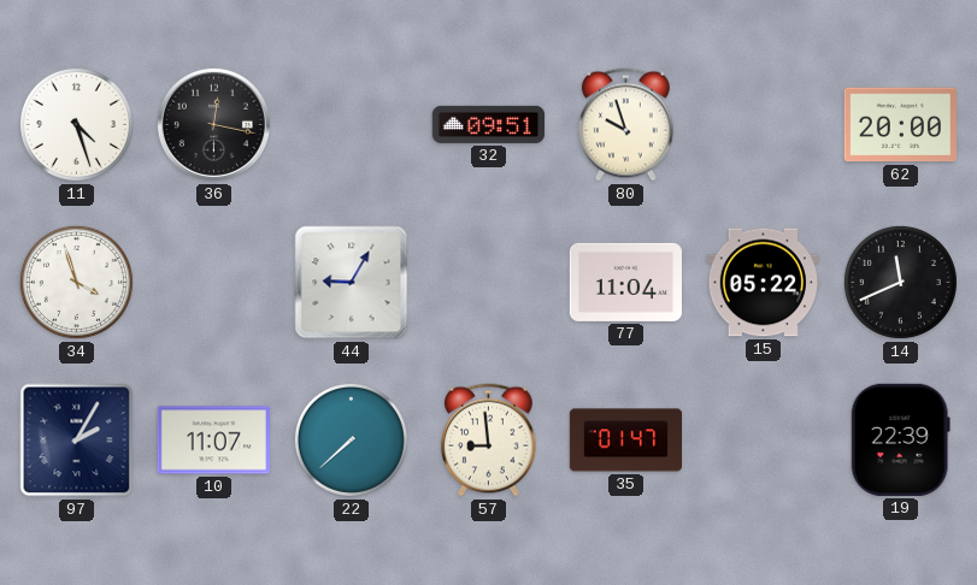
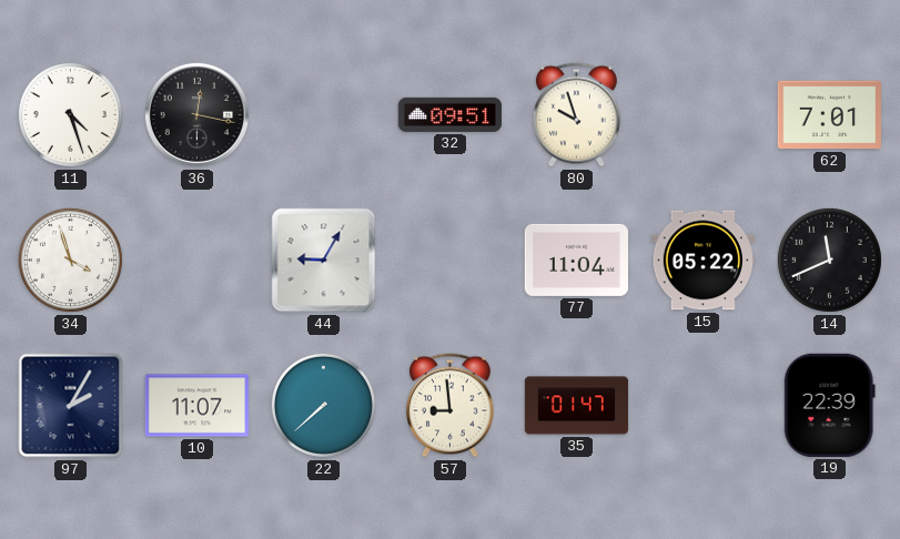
62: 20:00 -> 7:01 (829, 115)
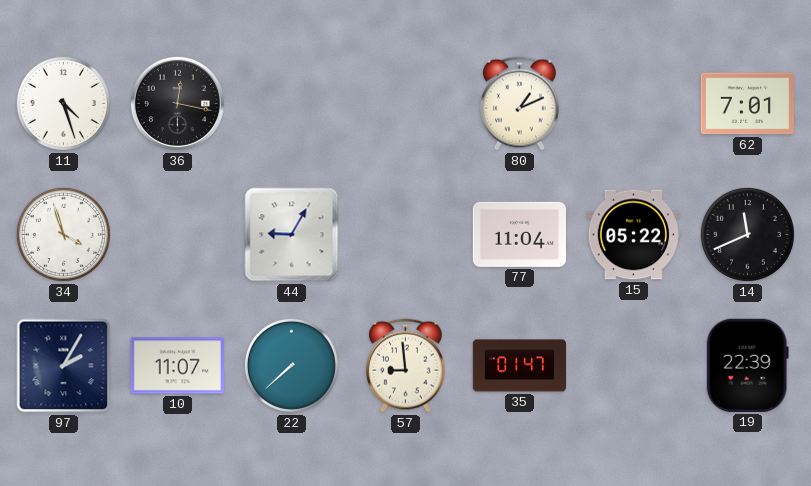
32: 09:51 -> none (449, 114)
80: 9:57 -> 1:11 (520, 104)
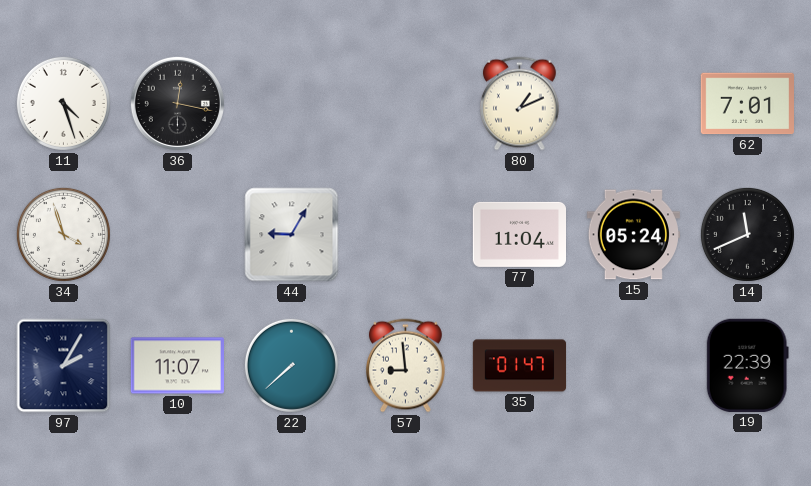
15: 05:22 -> 05:24 (633, 235)
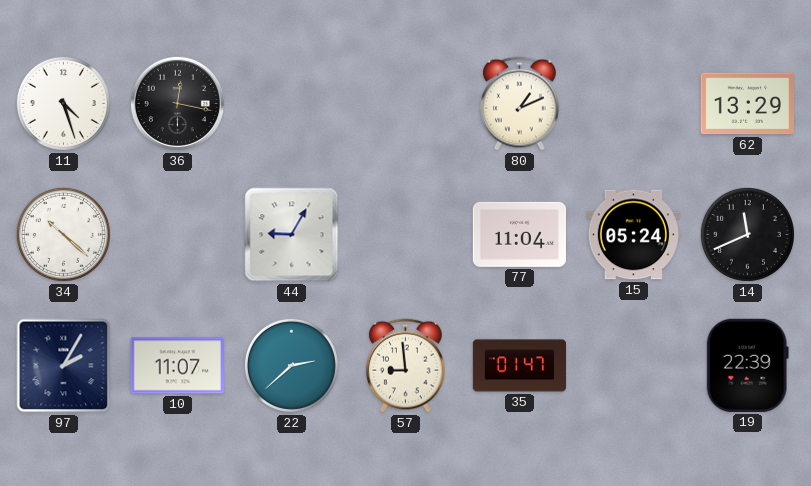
62: 7:01 -> 13:29 (747, 104)
34: 3:57 -> 10:22 (63, 234)
22: 7:38 -> 2:38 (291, 365)
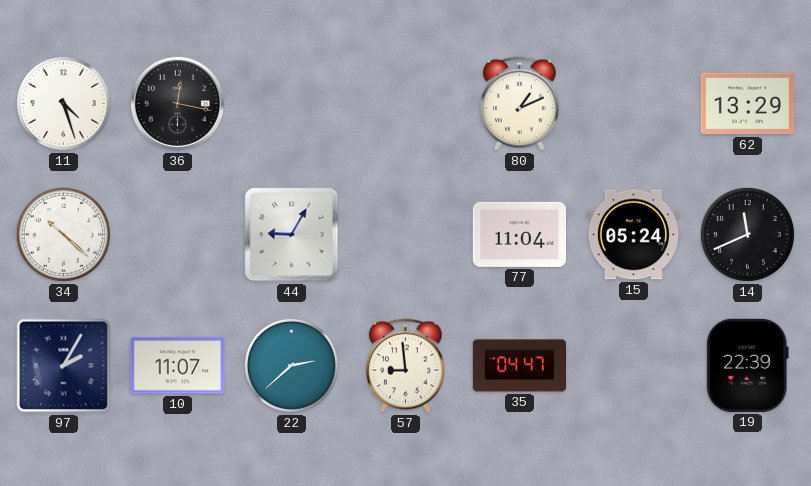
35: 01:47 -> 04:47 (520, 366)
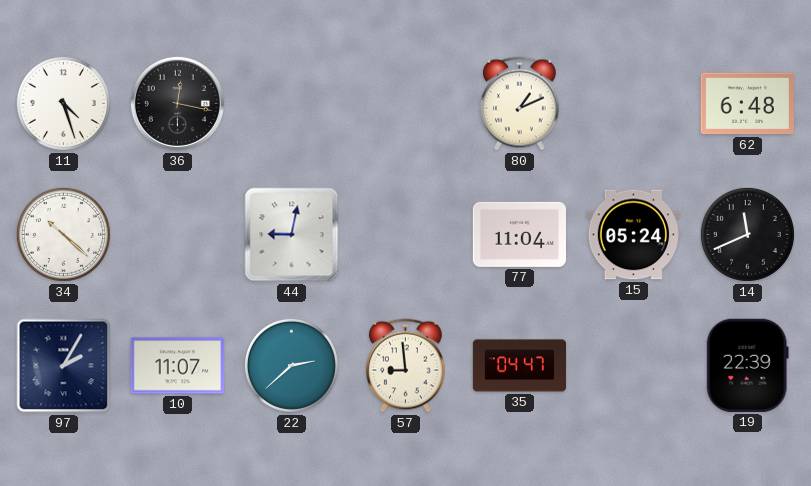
62: 13:29 -> 6:48 (747, 104)
44: 9:05 -> 9:02 (292, 235)
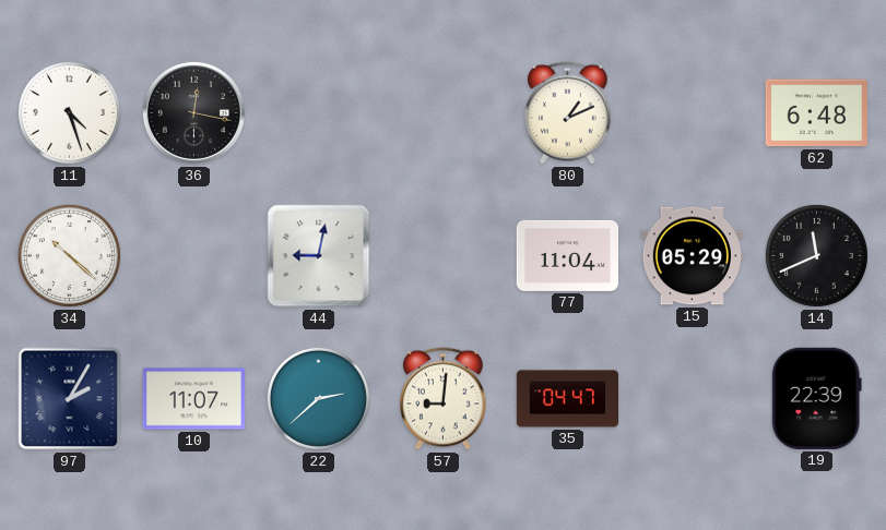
15: 05:24 -> 05:29 (692, 256)
57: 8:59 -> 9:01 (444, 399)
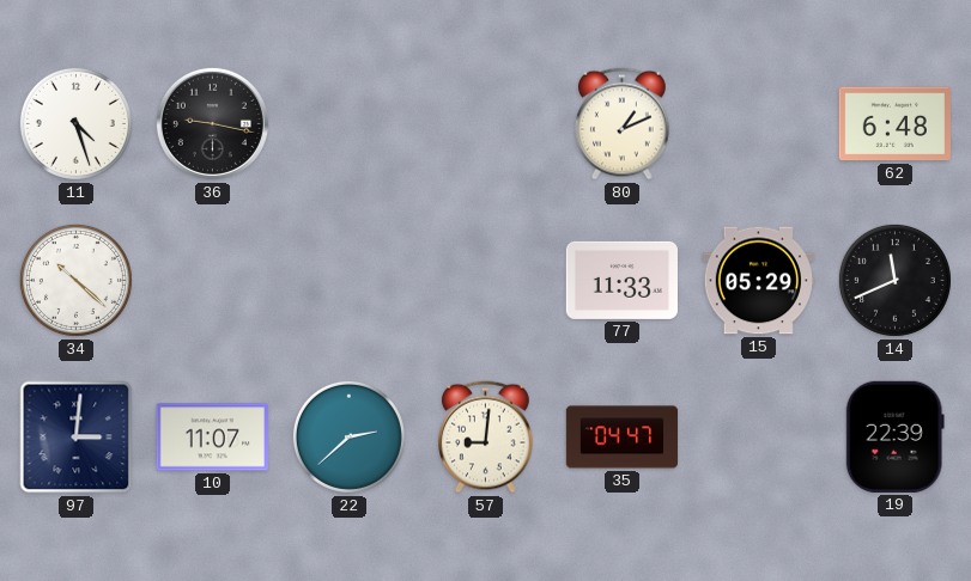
36: 12:17 -> 9:17 (212, 123)
44: 9:02 -> none (319, 256)
77: 11:04 -> 11:33 (621, 280)
97: 2:05 -> 3:01 (77, 438)
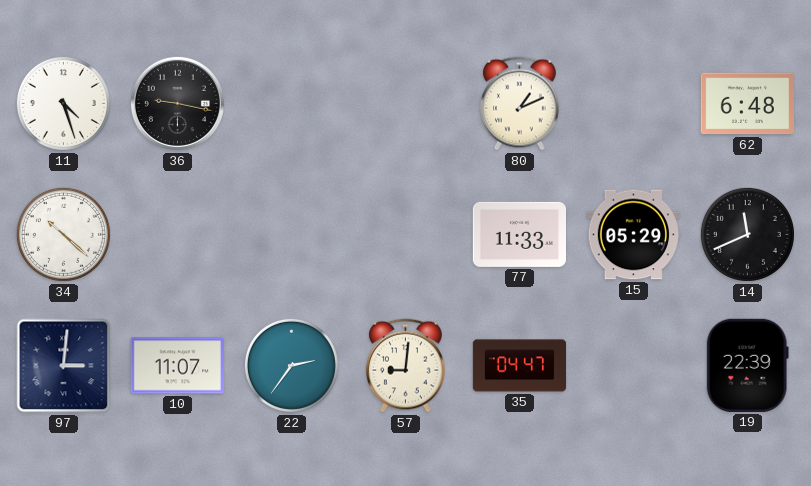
22: 2:38 -> 2:36 (291, 365)
